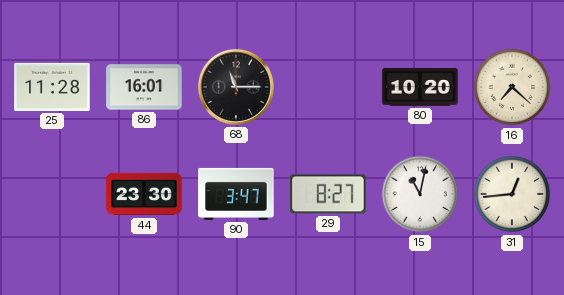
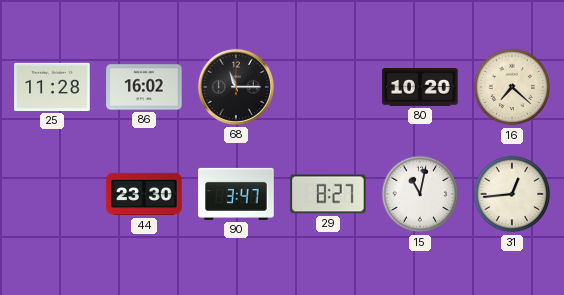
86: 16:01 -> 16:02 (144, 87)
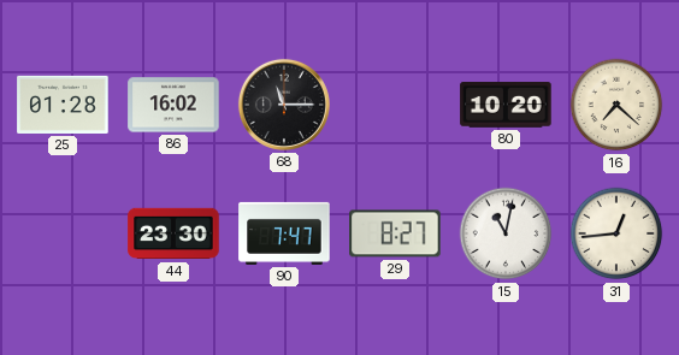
25: 11:28 -> 01:28 (63, 105)
90: 3:47 -> 7:47 (284, 233)
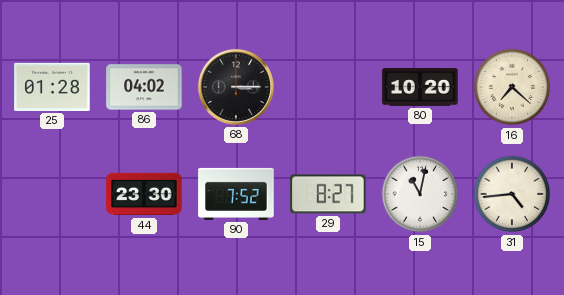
86: 16:02 -> 04:02 (144, 87)
68: 11:15 -> 3:15 (236, 87)
90: 7:47 -> 7:52 (236, 194)
31: 12:44 -> 4:44 (512, 194)
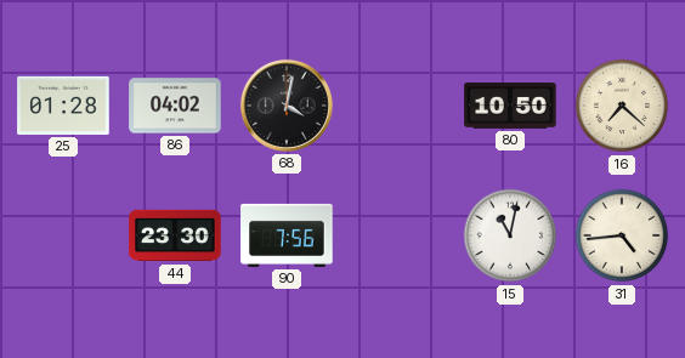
68: 3:15 -> 4:02 (287, 106)
80: 10:20 -> 10:50 (510, 106)
90: 7:52 -> 7:56 (287, 235)
29: 8:27 -> none (328, 194)
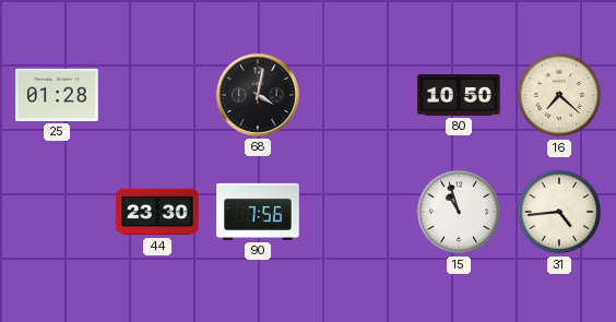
86: 04:02 -> none (175, 106)
15: 11:02 -> 10:57 (459, 212)
